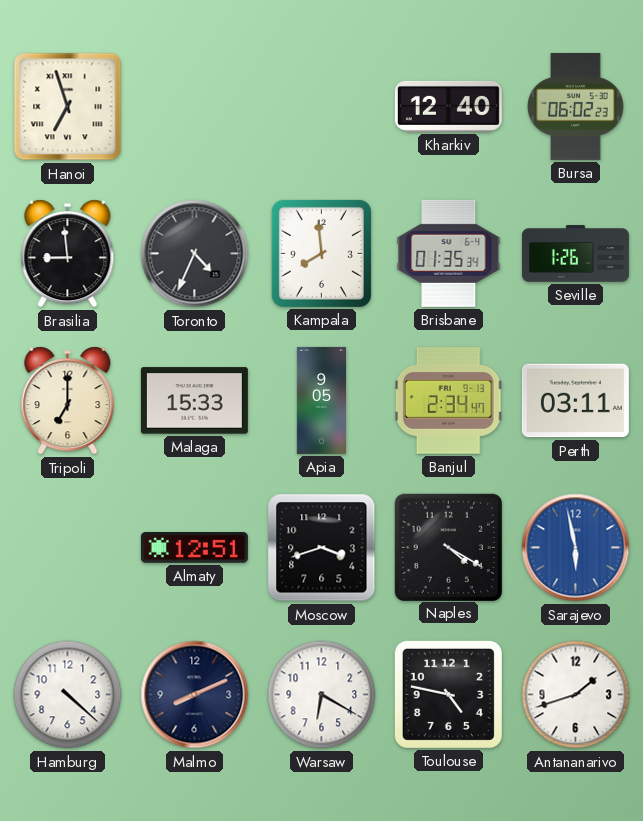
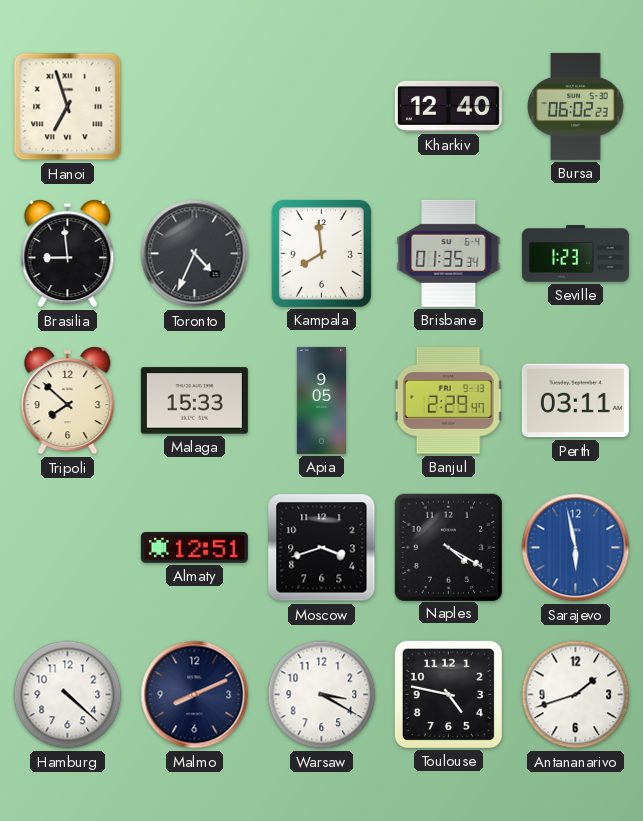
Seville: 1:26 -> 1:23 (575, 254)
Tripoli: 7:00 -> 7:52 (68, 401)
Banjul: 2:34 -> 2:29 (448, 401)
Warsaw: 6:20 -> 3:20 (322, 695)
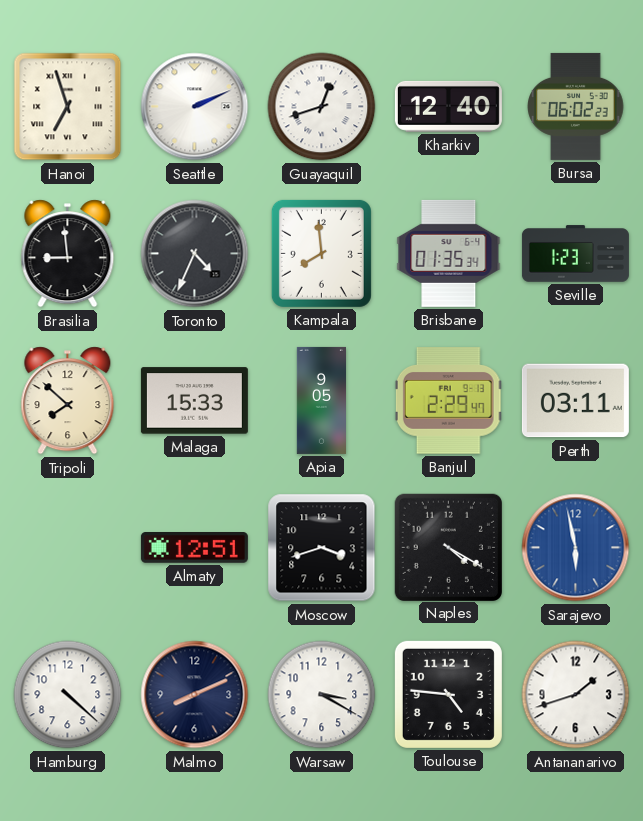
Seattle: none -> 2:11 (195, 107)
Guayaquil: none -> 12:42 (322, 107)
Toulouse: 4:47 -> 4:46 (448, 694)
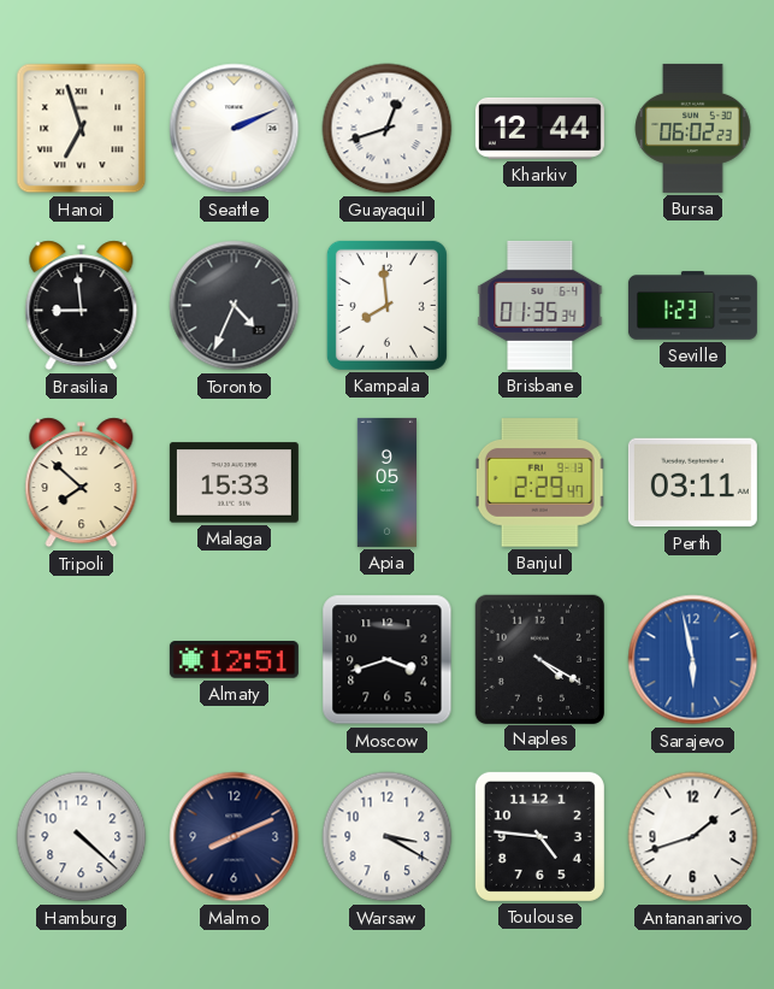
Kharkiv: 12:40 -> 12:44 (539, 128)
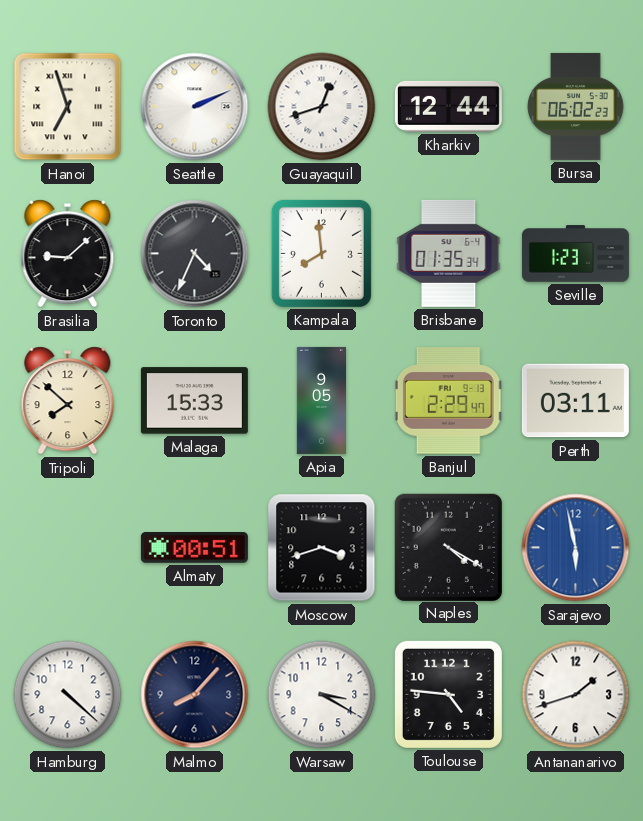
Brasilia: 8:59 -> 9:08 (68, 254)
Almaty: 12:51 -> 00:51 (194, 548)
Malmo: 8:11 -> 8:07 (195, 695)
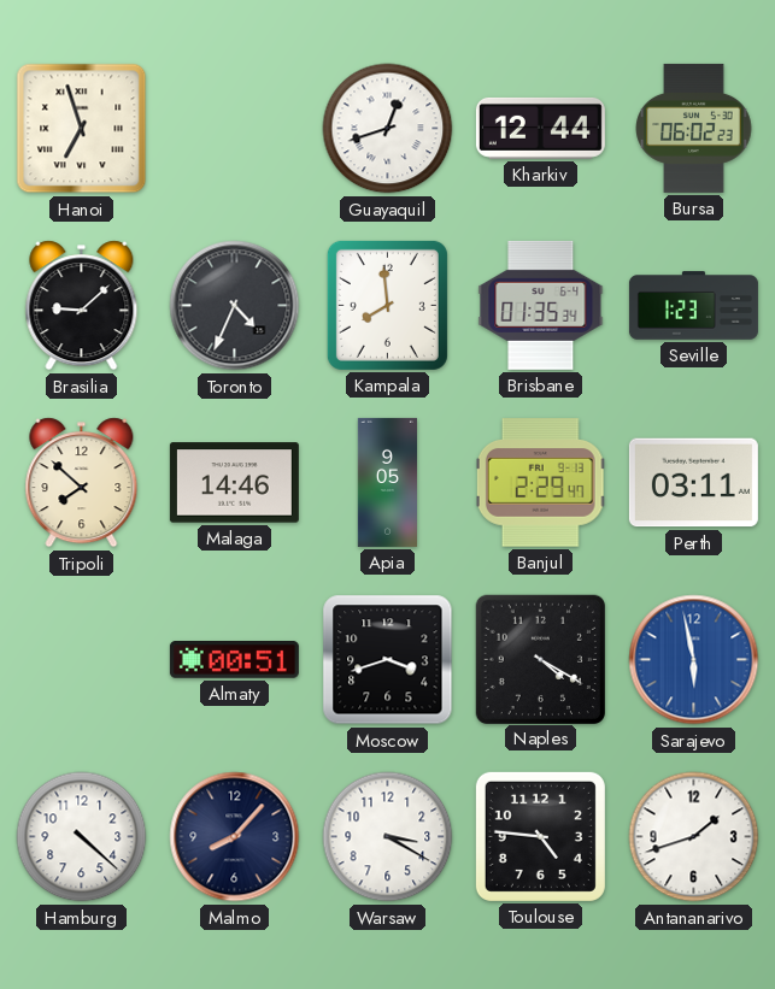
Seattle: 2:11 -> none (195, 107)
Malaga: 15:33 -> 14:46 (234, 483)
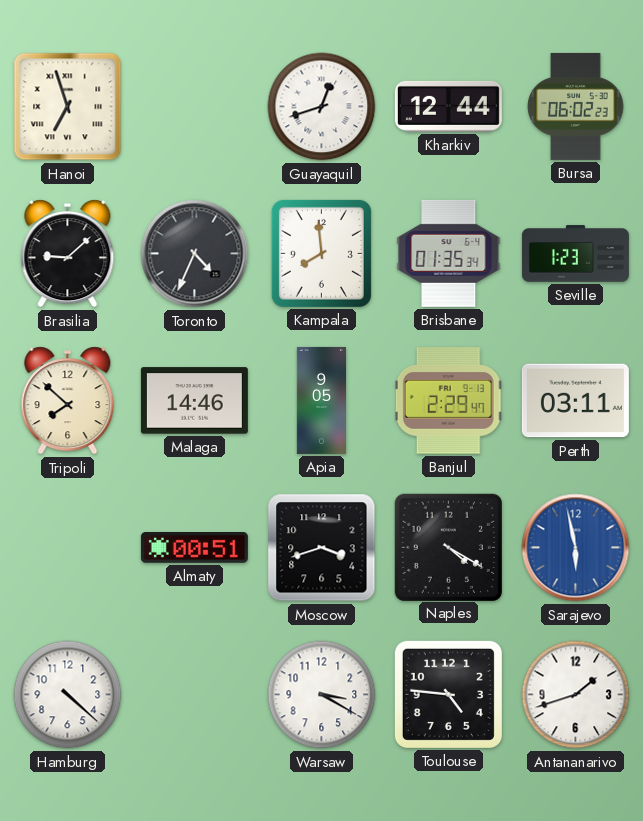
Malmo: 8:07 -> none (235, 837)
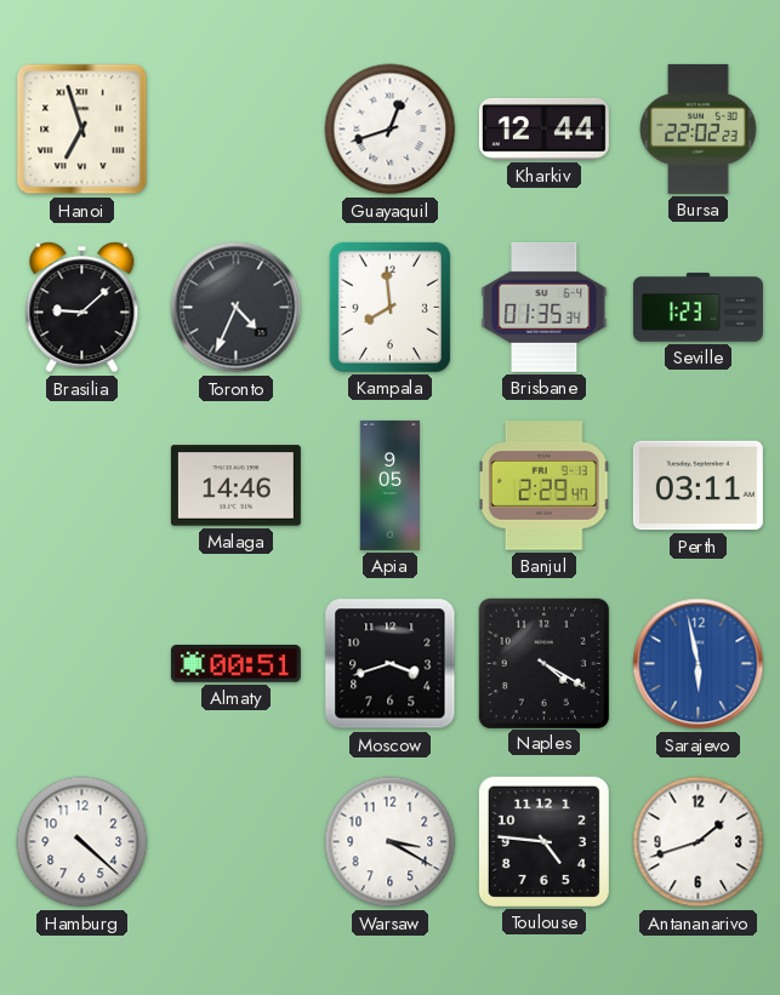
Bursa: 06:02 -> 22:02 (699, 128)
Tripoli: 7:52 -> none (68, 401)
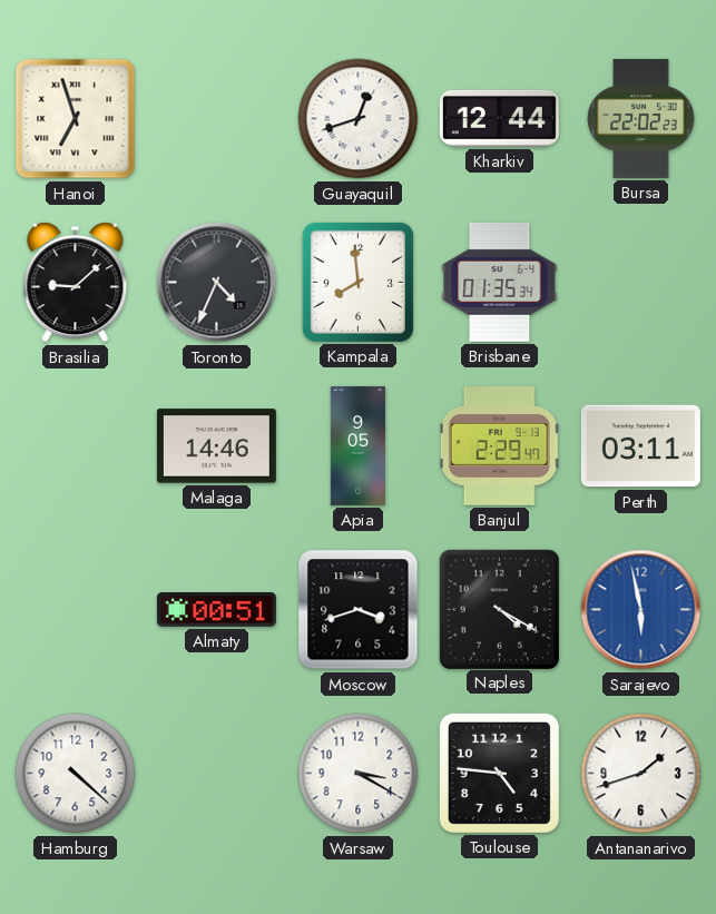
Seville: 1:23 -> none (698, 308)
